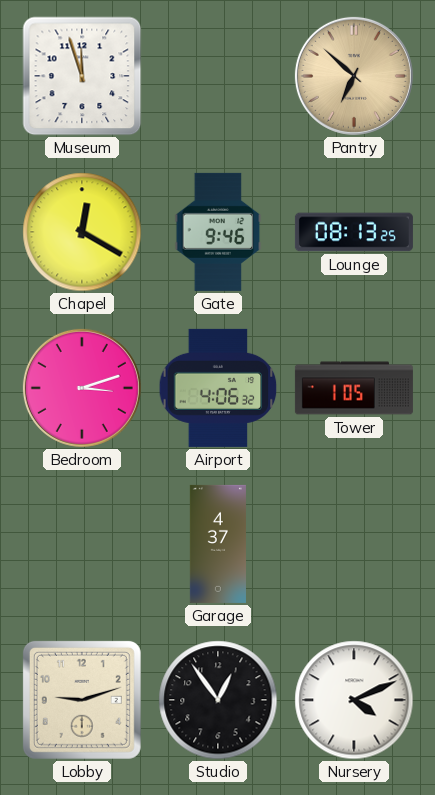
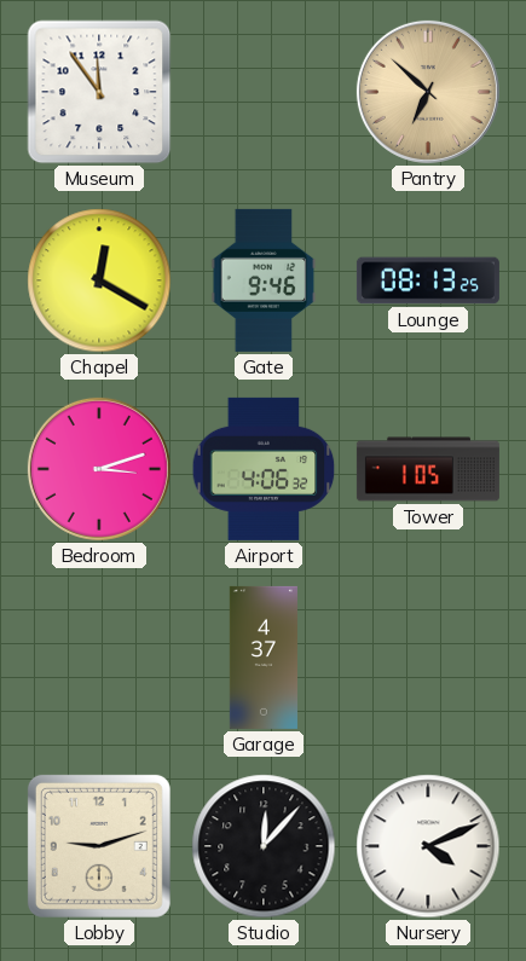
Museum: 11:57 -> 11:54 (99, 92)
Studio: 12:54 -> 12:07 (264, 846)
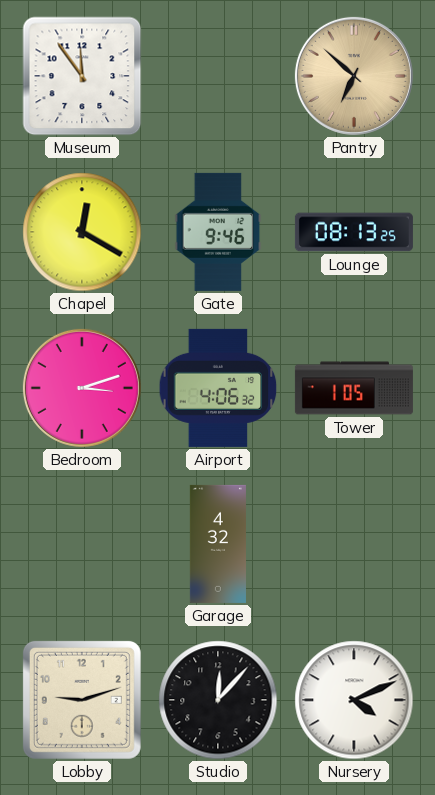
Garage: 4:37 -> 4:32 (218, 544)
